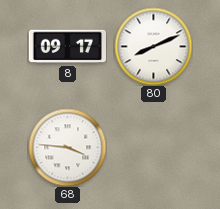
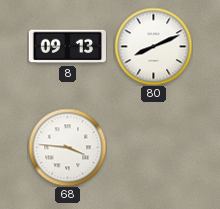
8: 09:17 -> 09:13 (67, 47)
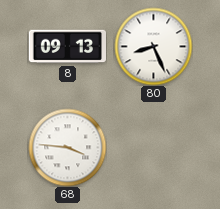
80: 8:11 -> 8:26 (153, 46)
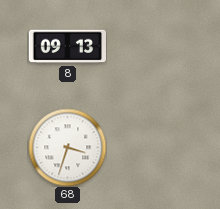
80: 8:26 -> none (153, 46)
68: 3:46 -> 3:33 (67, 147)
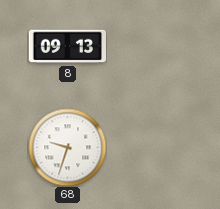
68: 3:33 -> 9:33 (67, 147)
